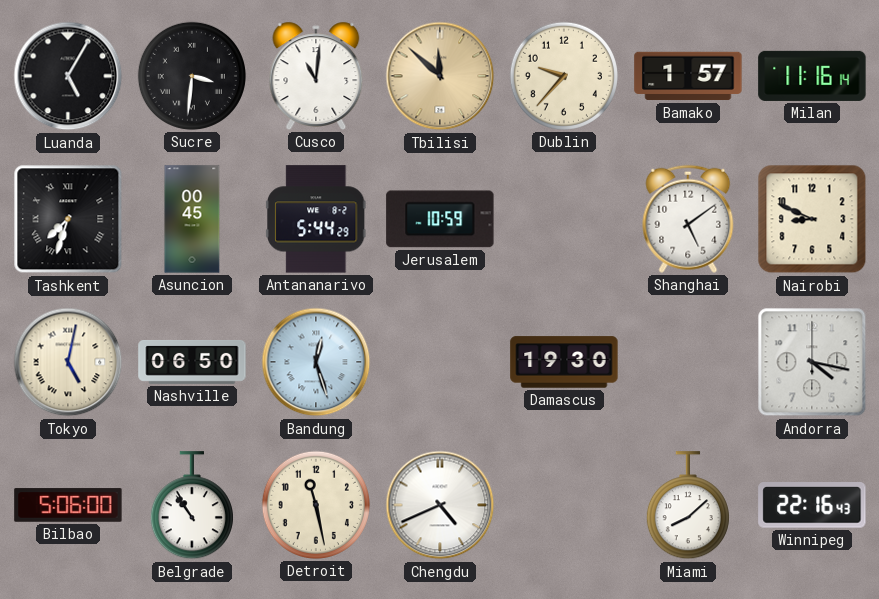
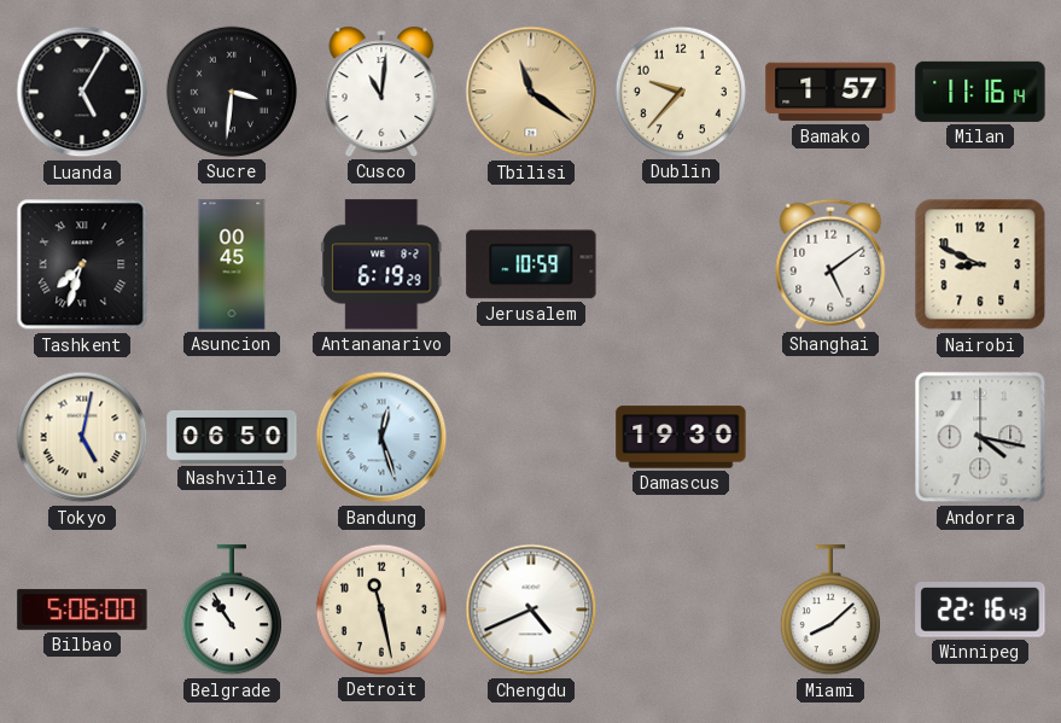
Tbilisi: 11:52 -> 11:21 (531, 92)
Antananarivo: 5:44 -> 6:19 (383, 264)
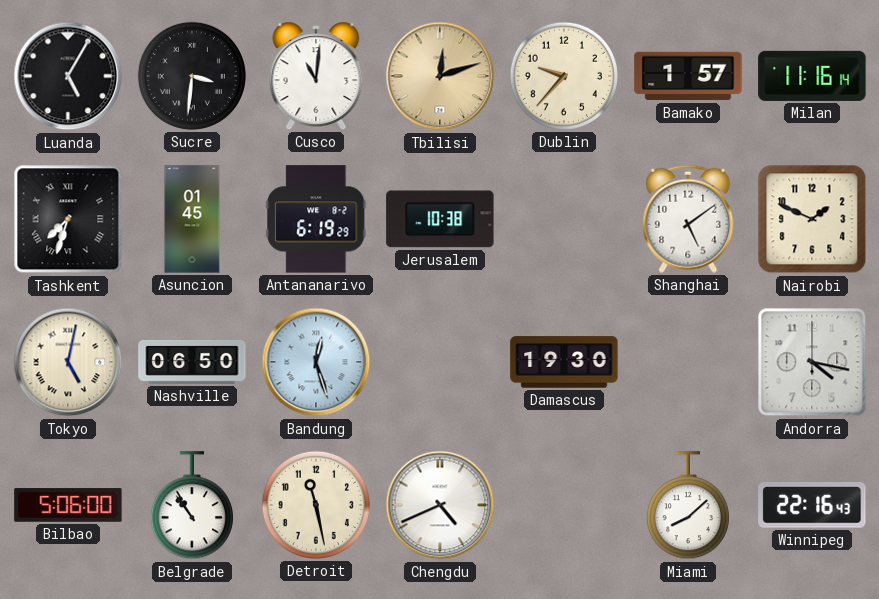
Tbilisi: 11:21 -> 12:12 (440, 76)
Asuncion: 00:45 -> 01:45 (192, 219)
Jerusalem: 10:59 -> 10:38 (440, 219)
Nairobi: 8:49 -> 1:49 (812, 219)
